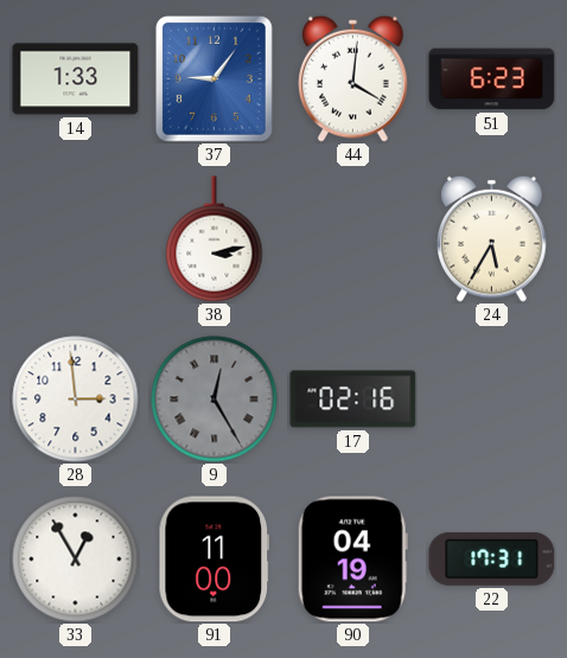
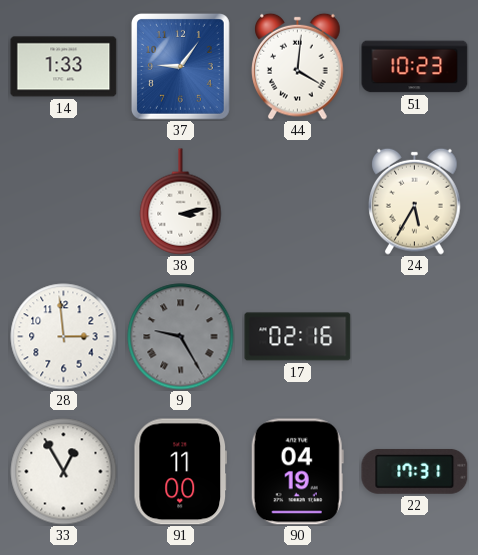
51: 6:23 -> 10:23 (415, 67)
9: 12:25 -> 9:25 (181, 337)
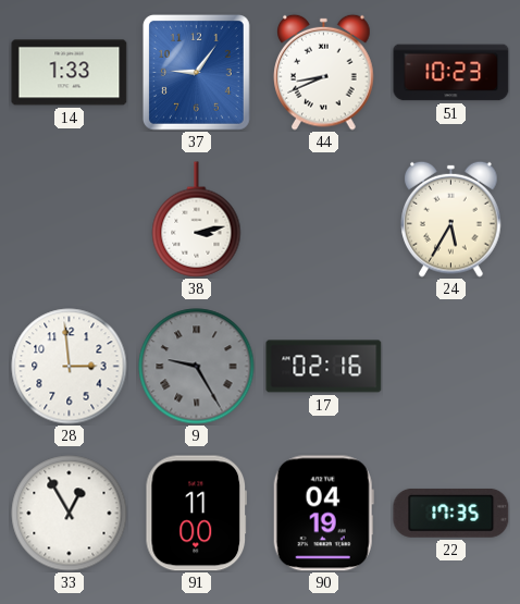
44: 4:01 -> 8:41 (324, 72)
22: 17:31 -> 17:35 (451, 513)
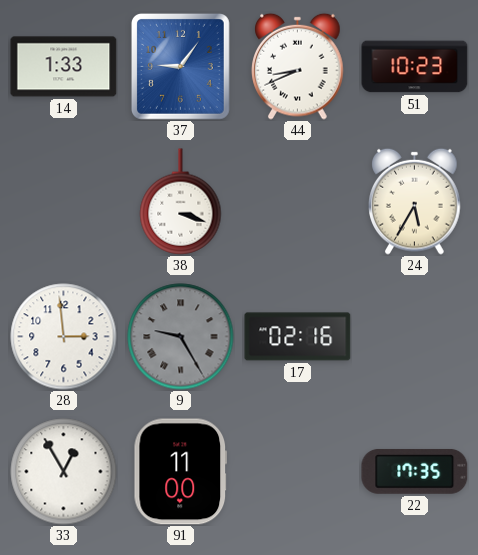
38: 3:13 -> 3:18 (181, 202)
90: 04:19 -> none (323, 514)
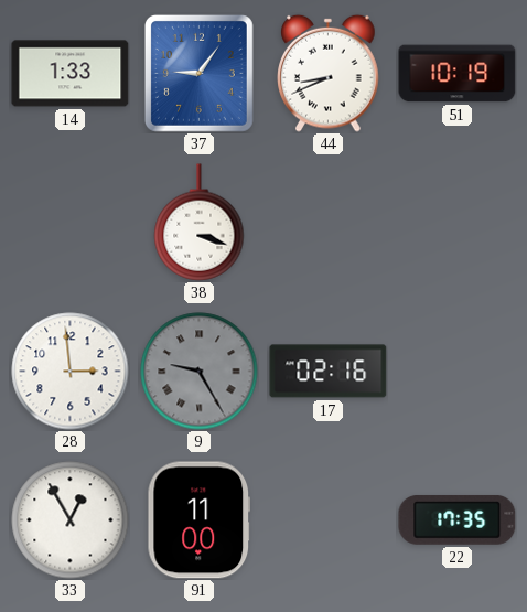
51: 10:23 -> 10:19 (458, 74)
24: 5:35 -> none (415, 201)
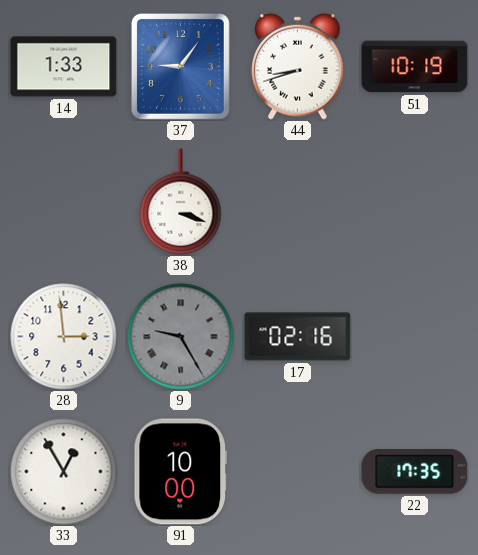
44: 8:41 -> 8:42 (298, 66)
91: 11:00 -> 10:00 (180, 472)
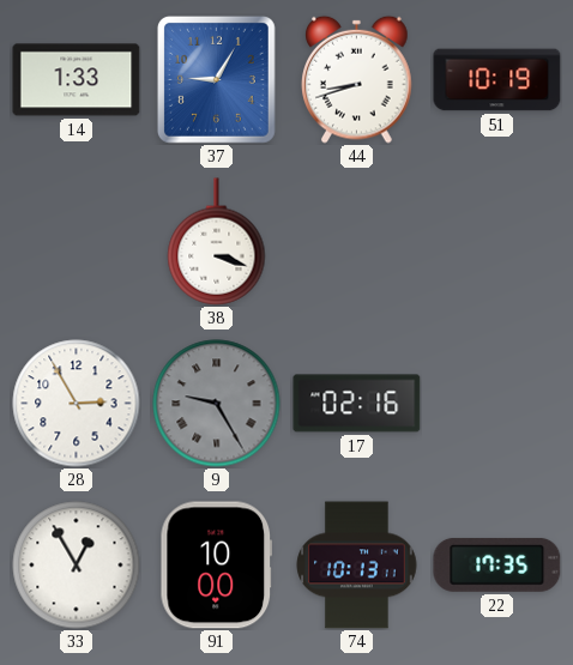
37: 9:06 -> 9:05 (216, 79)
28: 2:59 -> 2:55 (77, 404)
74: none -> 10:13 (357, 566)
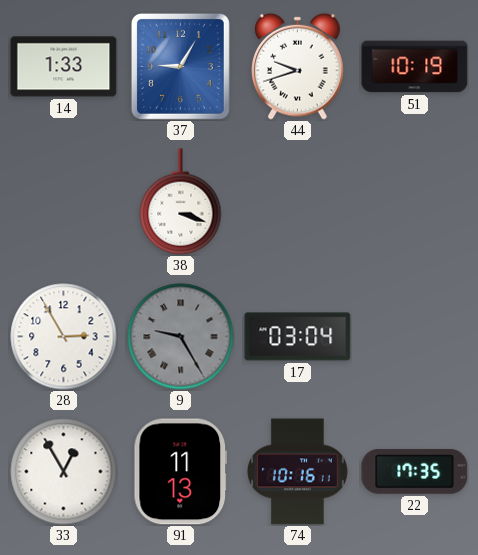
44: 8:42 -> 9:42 (298, 66)
17: 02:16 -> 03:04 (298, 337)
91: 10:00 -> 11:13 (180, 472)
74: 10:13 -> 10:16 (298, 472)
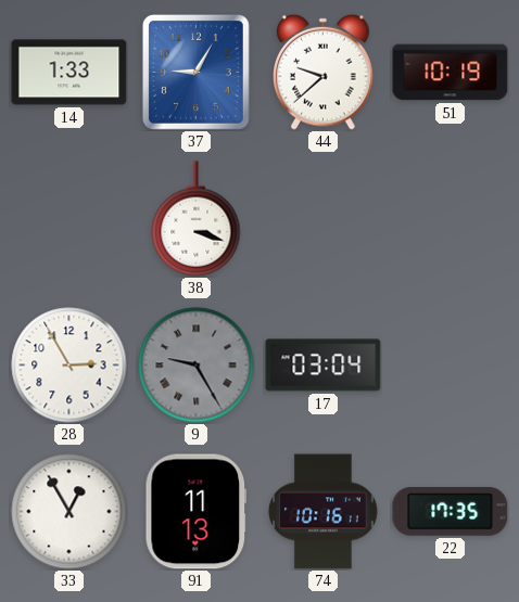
44: 9:42 -> 9:38 (324, 72)
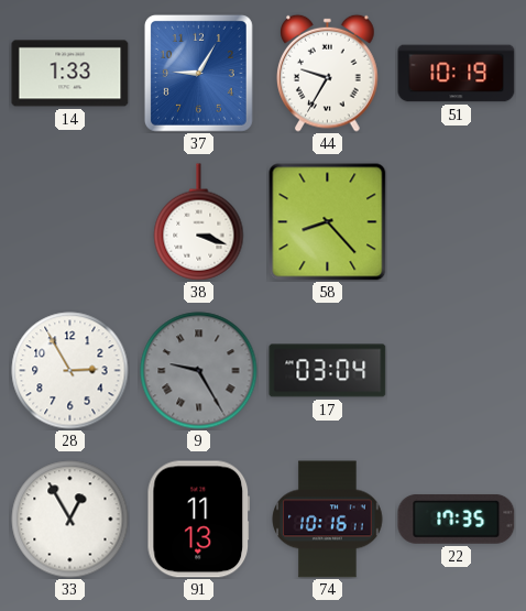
44: 9:38 -> 9:35 (328, 73)
58: none -> 8:23 (328, 222)
